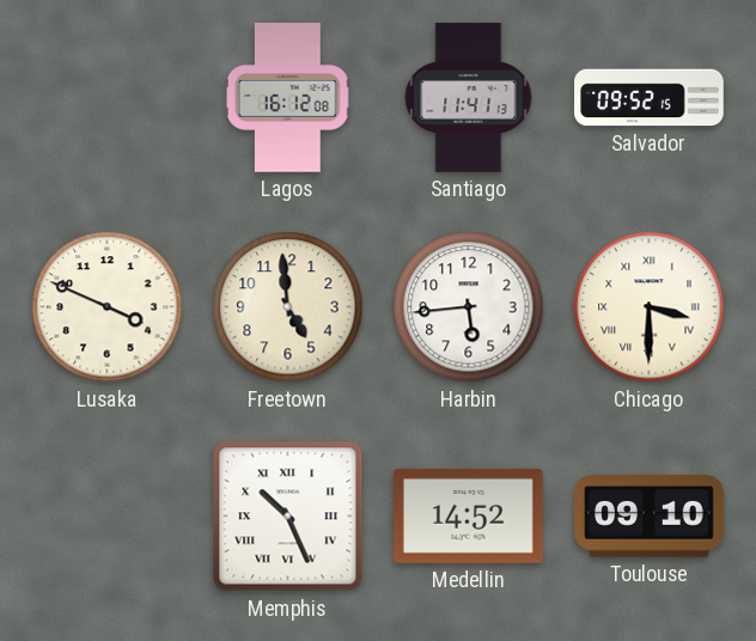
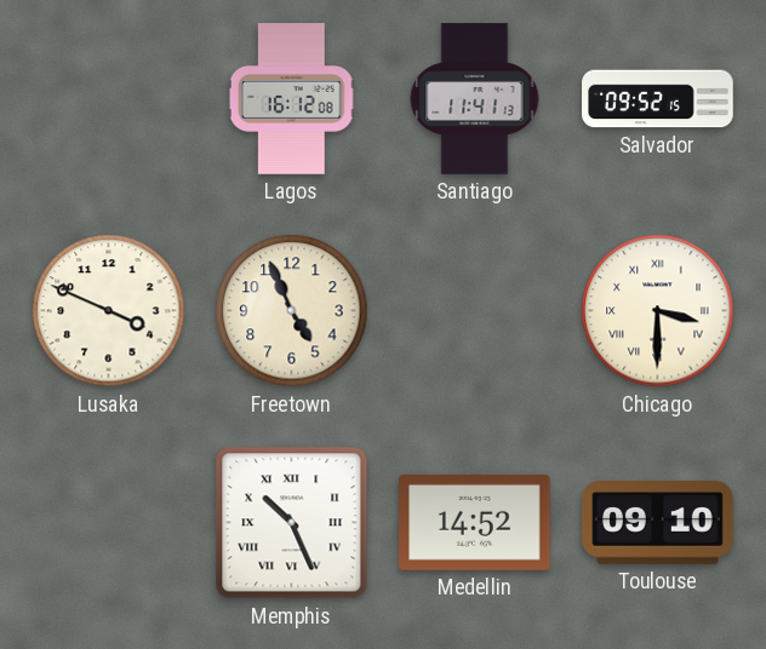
Freetown: 4:59 -> 4:56 (292, 311)
Harbin: 5:44 -> none (469, 307)
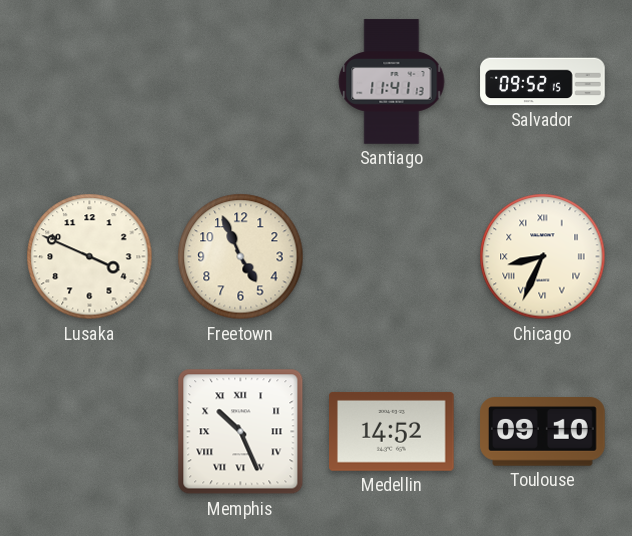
Lagos: 16:12 -> none (291, 99)
Chicago: 3:30 -> 8:34 (543, 257)
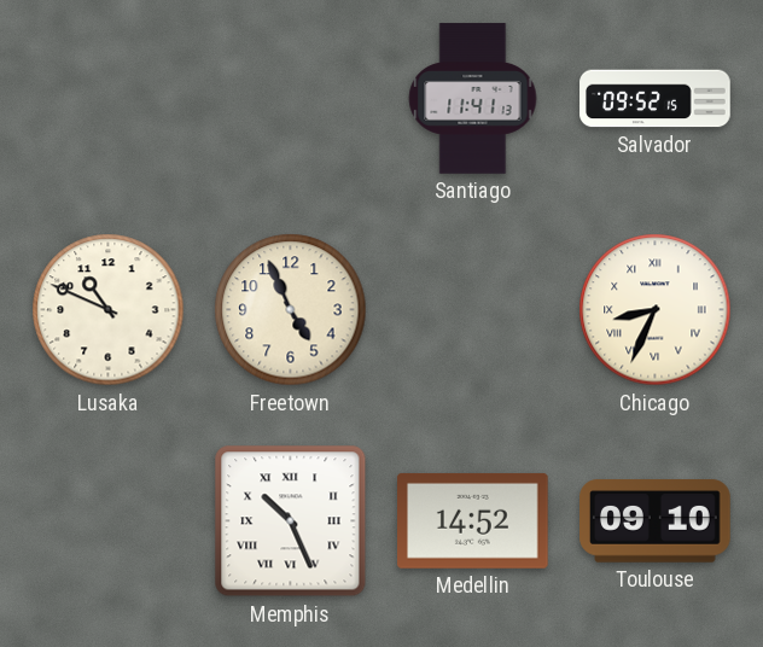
Lusaka: 3:49 -> 10:49 (109, 310)
